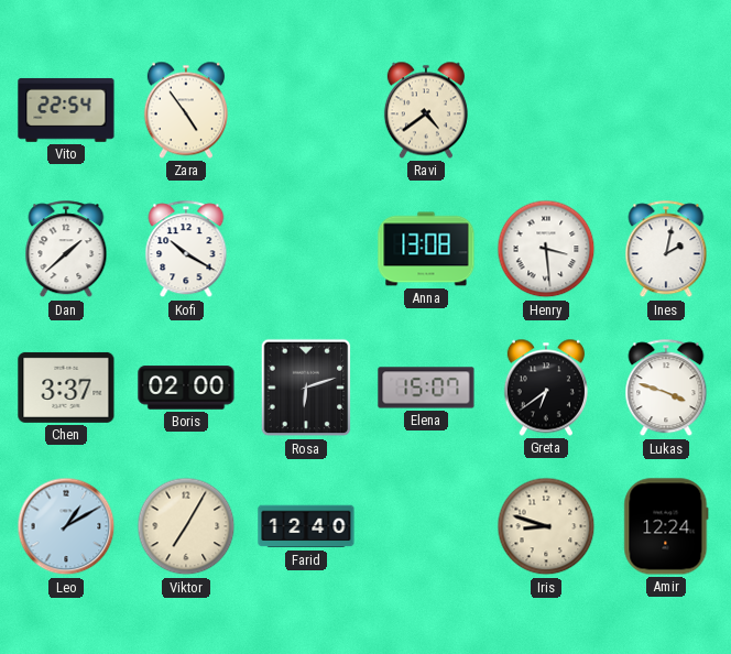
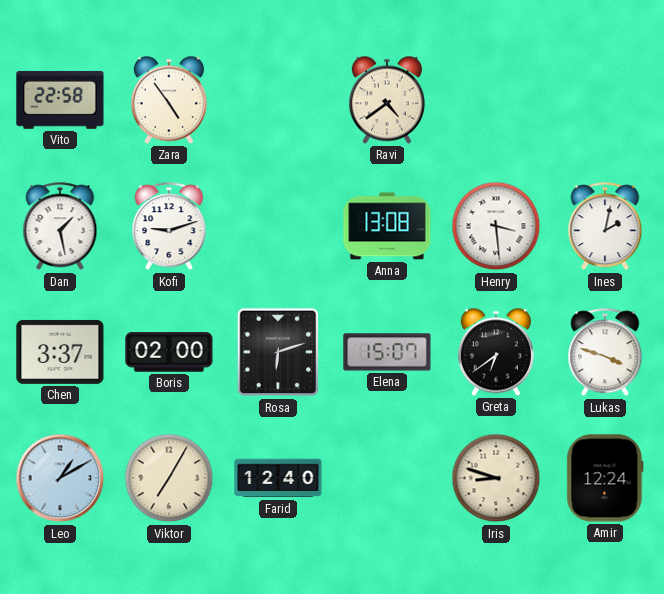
Vito: 22:54 -> 22:58 (60, 100)
Dan: 1:38 -> 1:28 (60, 227)
Kofi: 10:20 -> 9:12 (169, 227)
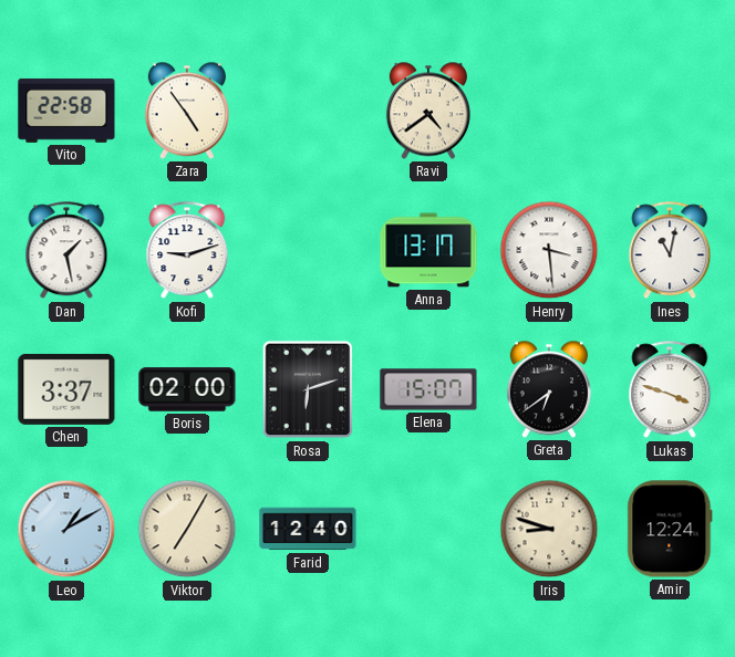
Anna: 13:08 -> 13:17 (428, 250)
Ines: 2:02 -> 11:02 (670, 251)
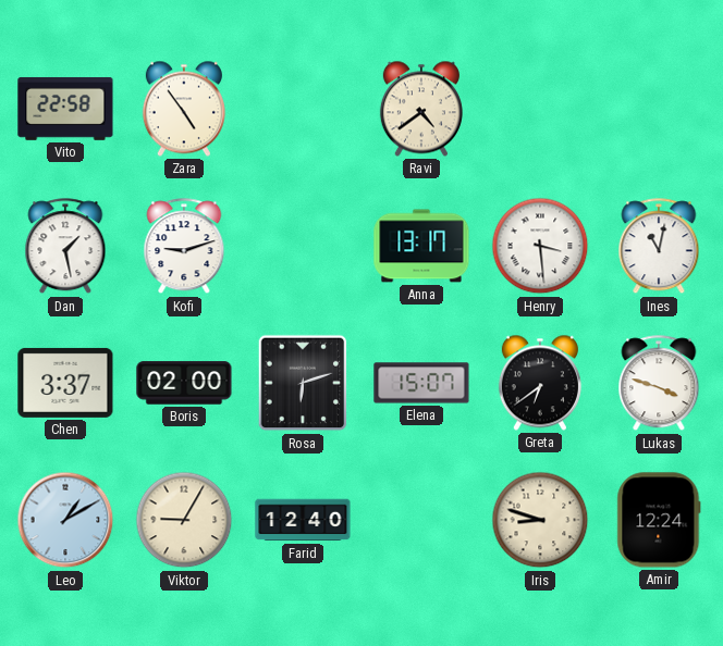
Viktor: 7:05 -> 9:05 (184, 520)
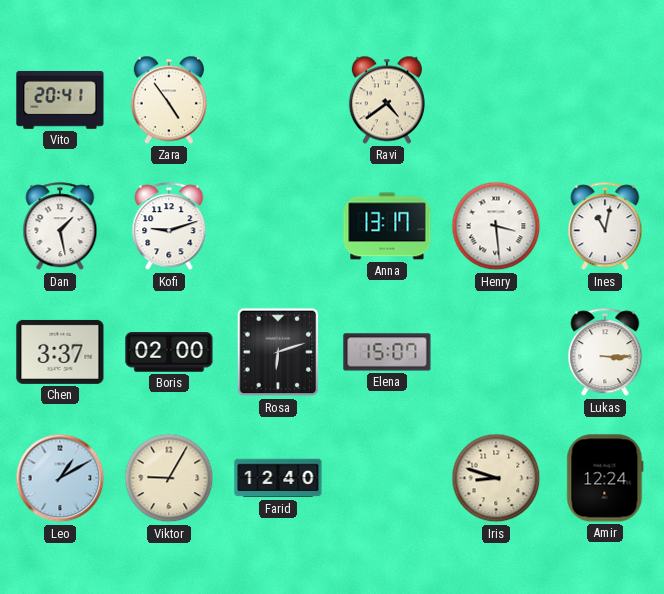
Vito: 22:58 -> 20:41 (60, 100)
Greta: 6:39 -> none (540, 383)
Lukas: 3:48 -> 3:15 (605, 353)
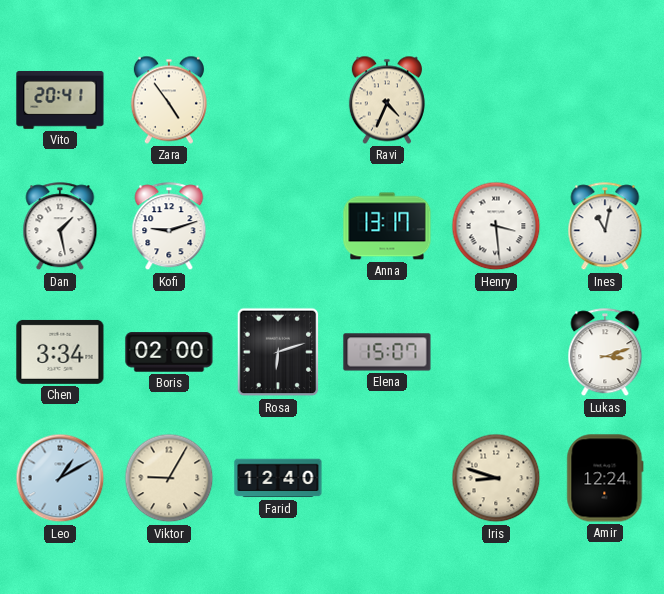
Ravi: 4:39 -> 4:34 (387, 100)
Chen: 3:37 -> 3:34 (60, 352)
Lukas: 3:15 -> 3:12 (605, 353)
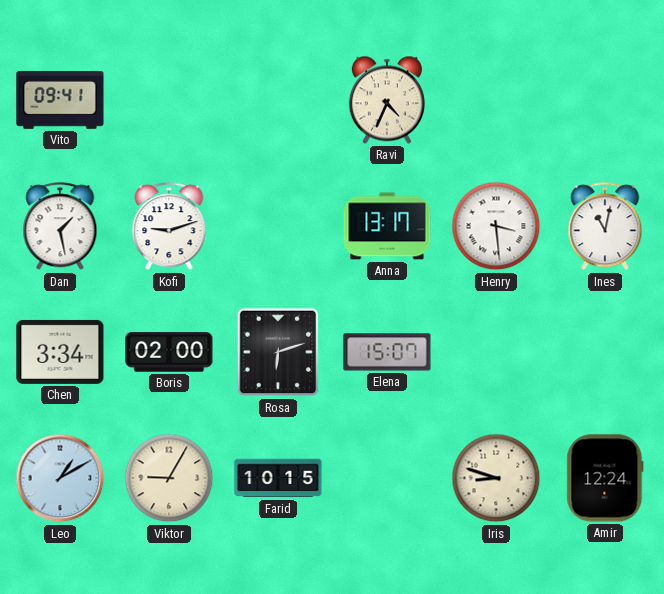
Vito: 20:41 -> 09:41 (60, 100)
Zara: 4:54 -> none (169, 100)
Lukas: 3:12 -> none (605, 353)
Farid: 12:40 -> 10:15 (278, 478)
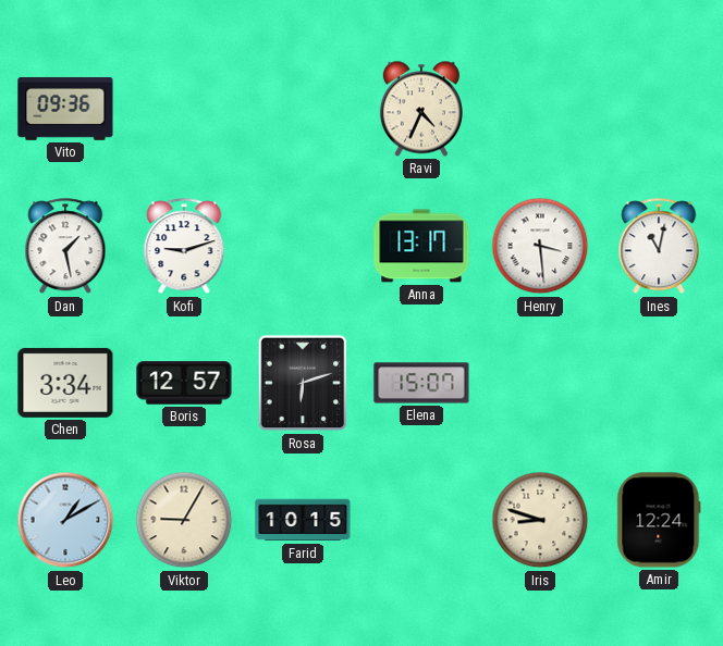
Vito: 09:41 -> 09:36 (65, 109)
Boris: 02:00 -> 12:57 (184, 383)
